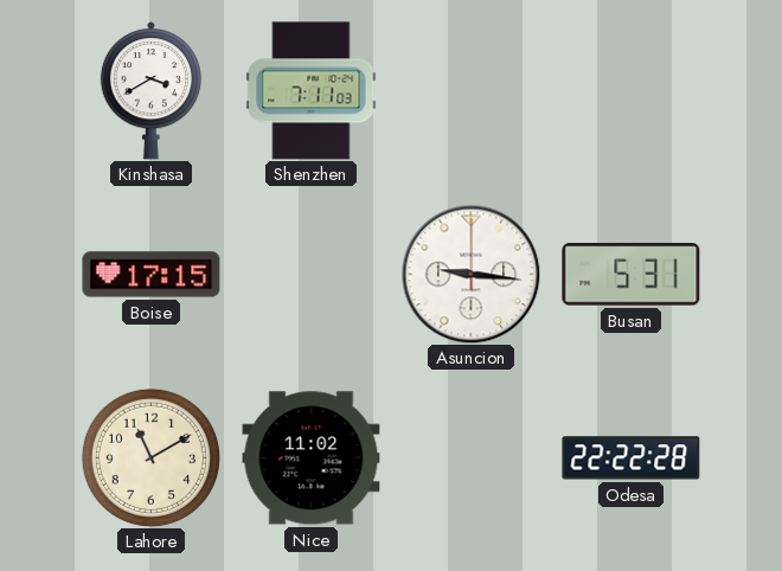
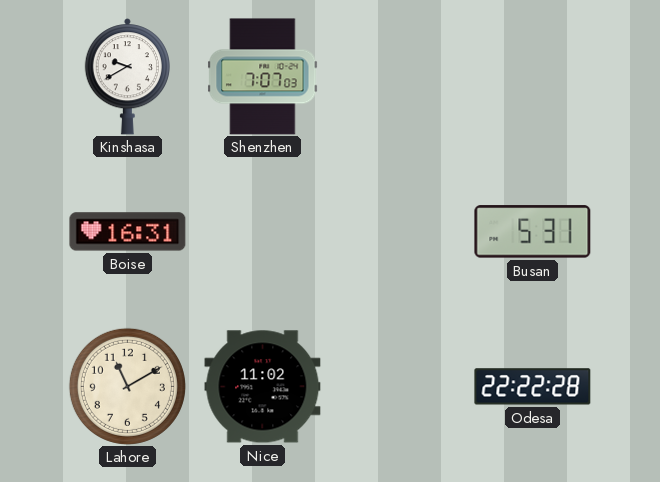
Kinshasa: 3:40 -> 9:40 (127, 77)
Shenzhen: 7:11 -> 7:07 (263, 77)
Boise: 17:15 -> 16:31 (128, 232)
Asuncion: 9:16 -> none (470, 274)
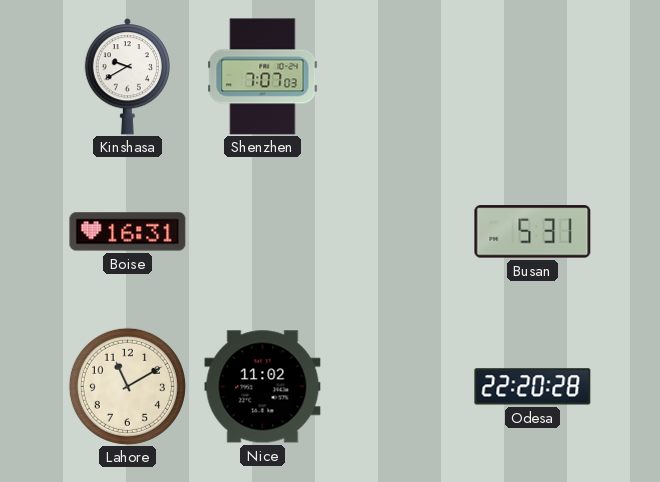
Odesa: 22:22 -> 22:20 (533, 387)
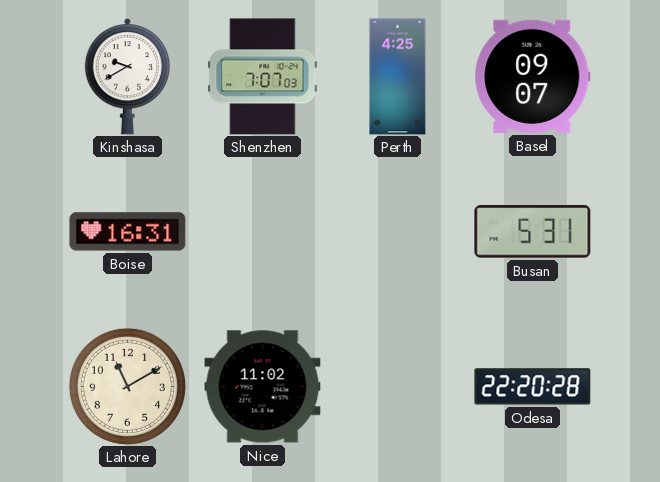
Perth: none -> 4:25 (398, 77)
Basel: none -> 09:07 (533, 76)
